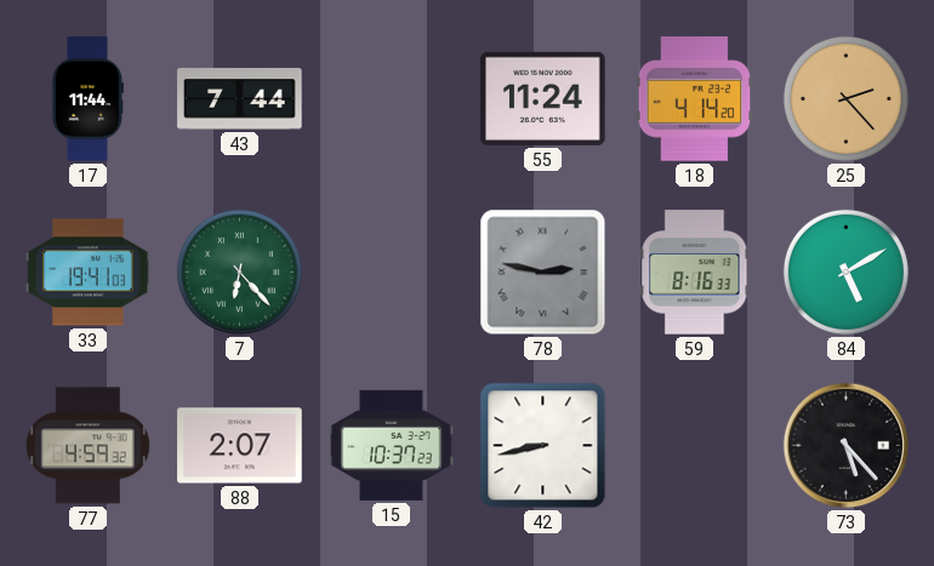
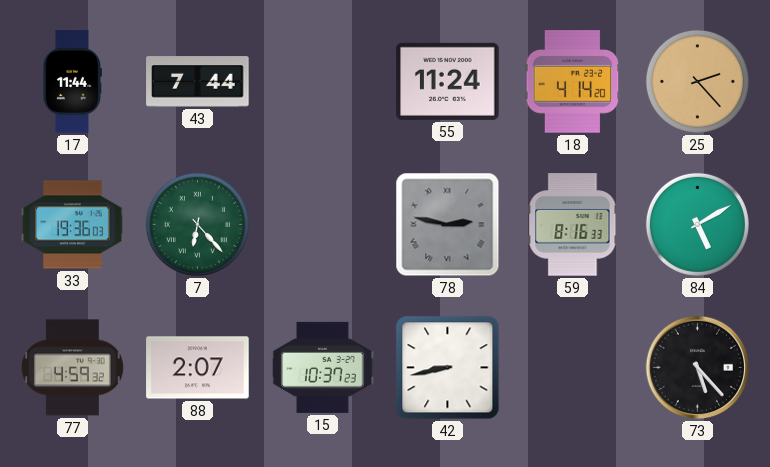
33: 19:41 -> 19:36 (73, 225)
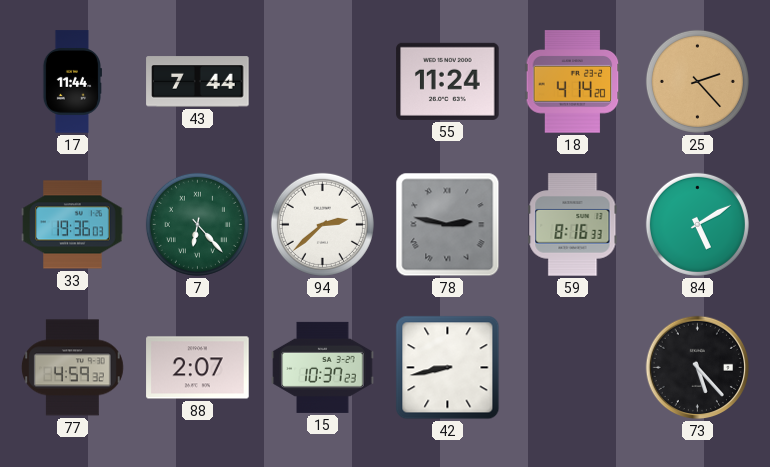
94: none -> 2:38 (322, 224)
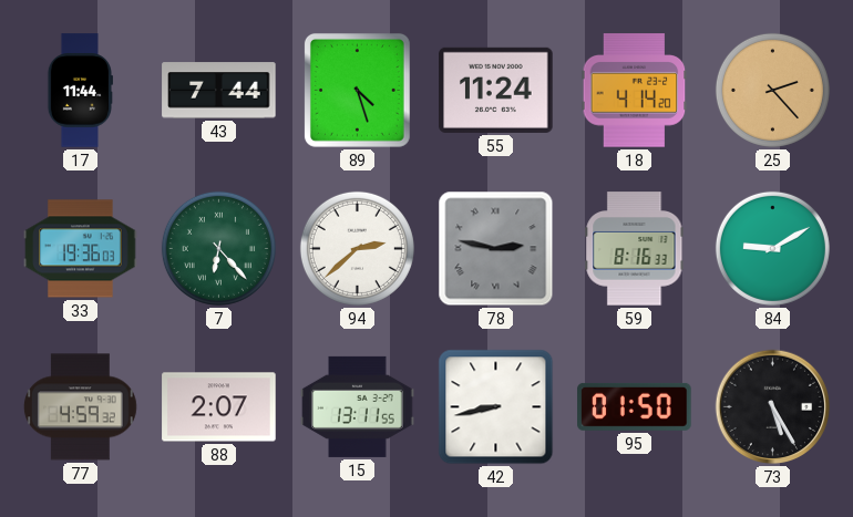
89: none -> 4:27 (357, 90)
84: 5:10 -> 9:10 (772, 248)
15: 10:37 -> 13:11 (358, 406)
95: none -> 01:50 (635, 406)
73: 5:23 -> 5:25 (773, 407)
